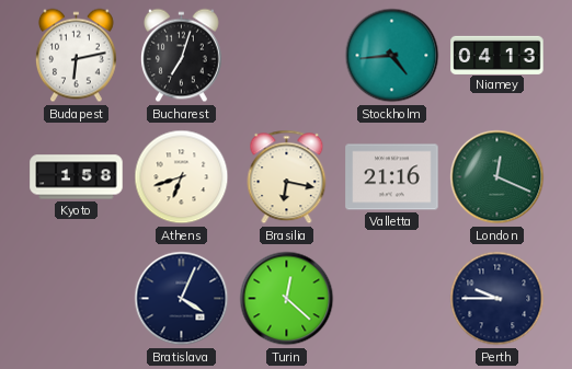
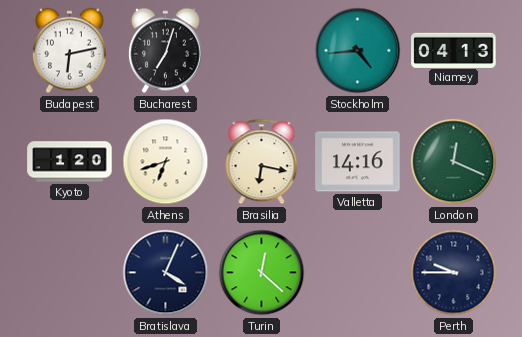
Kyoto: 1:58 -> 1:20 (70, 162)
Valletta: 21:16 -> 14:16 (358, 162)
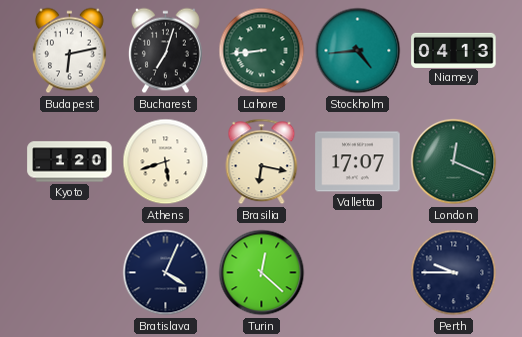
Lahore: none -> 8:44 (262, 51)
Athens: 6:42 -> 5:42 (166, 162)
Valletta: 14:16 -> 17:07 (358, 162)
